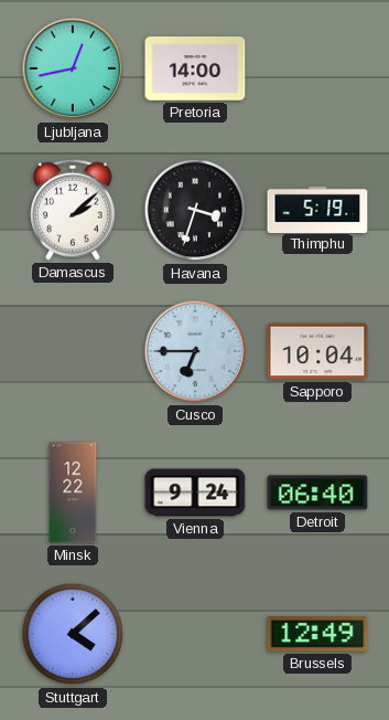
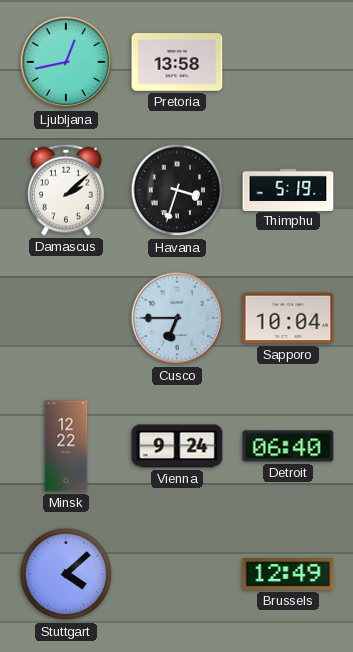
Pretoria: 14:00 -> 13:58 (177, 62)
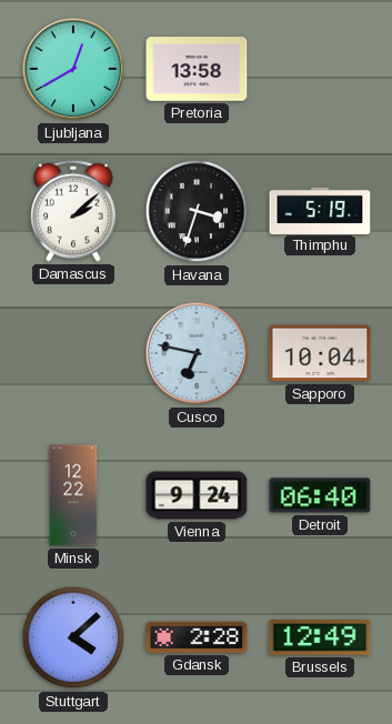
Ljubljana: 12:43 -> 12:40 (73, 69)
Cusco: 6:45 -> 6:47 (197, 353)
Gdansk: none -> 2:28 (197, 637)
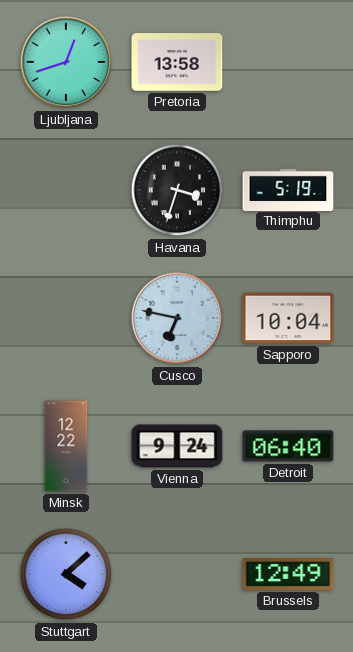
Ljubljana: 12:40 -> 12:42 (66, 62)
Damascus: 2:08 -> none (73, 211)
Gdansk: 2:28 -> none (197, 637)
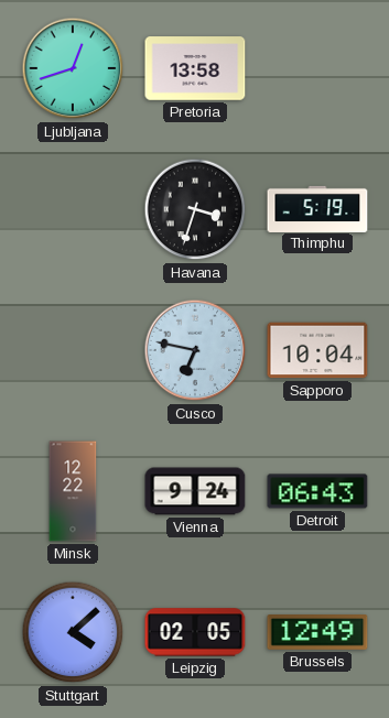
Detroit: 06:40 -> 06:43 (317, 491)
Leipzig: none -> 02:05 (195, 632)
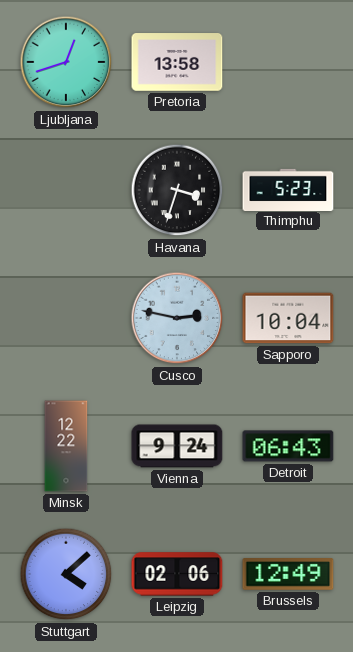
Thimphu: 5:19 -> 5:23 (288, 189)
Cusco: 6:47 -> 2:47 (177, 318)
Leipzig: 02:05 -> 02:06 (177, 574)
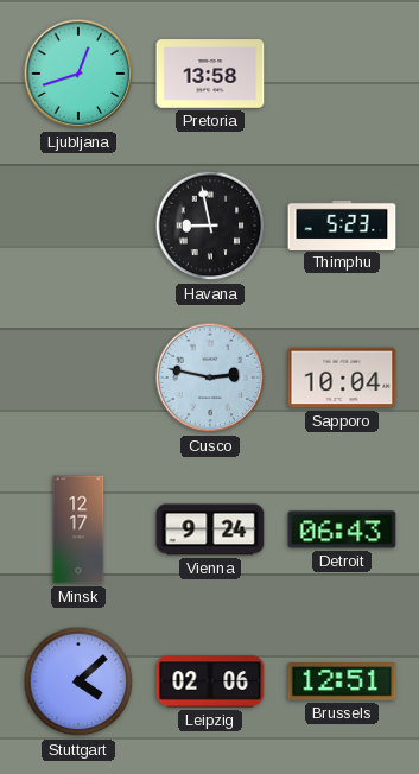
Havana: 3:33 -> 8:58 (210, 226)
Minsk: 12:22 -> 12:17 (78, 529)
Brussels: 12:49 -> 12:51 (342, 683)
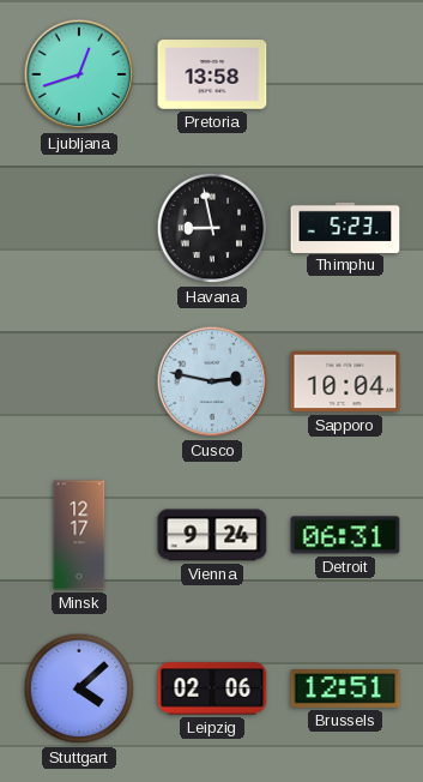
Detroit: 06:43 -> 06:31 (345, 535)
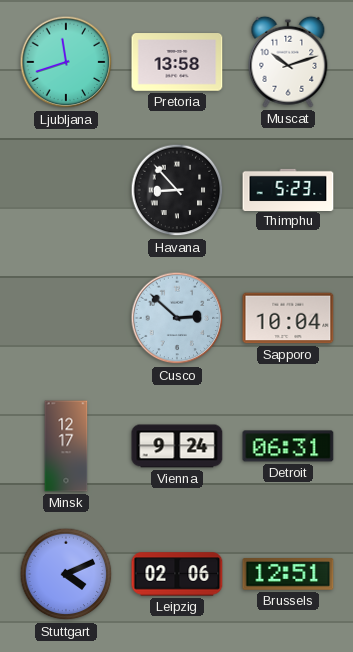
Ljubljana: 12:42 -> 11:42 (66, 62)
Muscat: none -> 10:12 (288, 62)
Havana: 8:58 -> 8:53 (177, 190)
Cusco: 2:47 -> 2:52 (177, 318)
Stuttgart: 4:08 -> 4:11 (66, 574)
